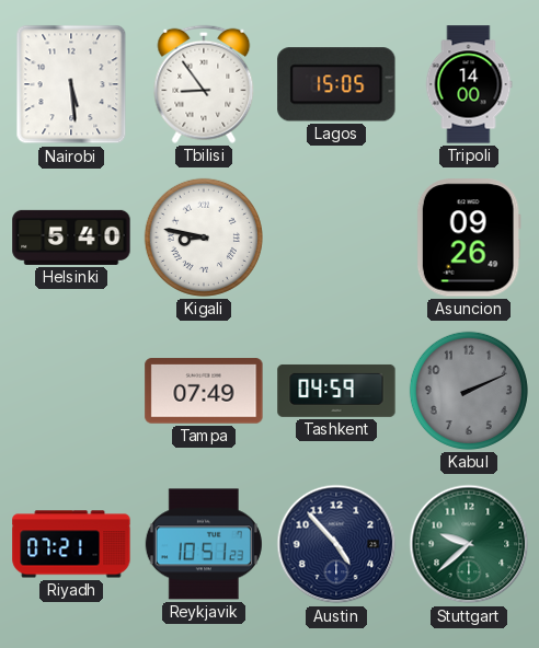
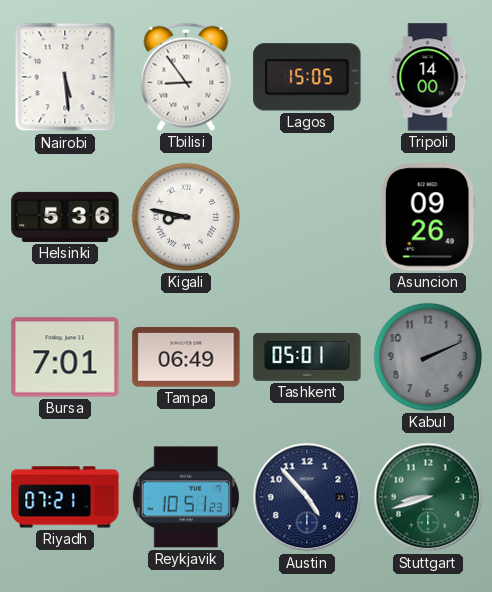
Helsinki: 5:40 -> 5:36 (65, 217)
Bursa: none -> 7:01 (65, 357)
Tampa: 07:49 -> 06:49 (186, 357)
Tashkent: 04:59 -> 05:01 (307, 357)
Stuttgart: 9:38 -> 8:42 (428, 497)
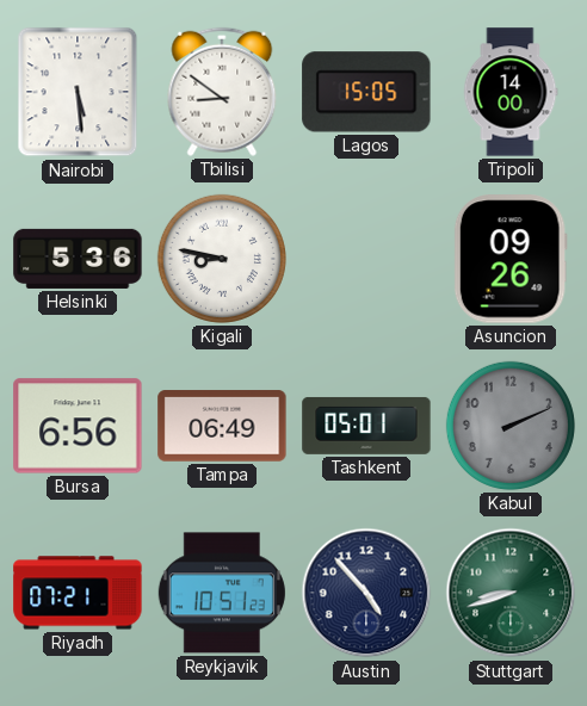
Tbilisi: 8:54 -> 8:51 (222, 92)
Bursa: 7:01 -> 6:56 (78, 426)
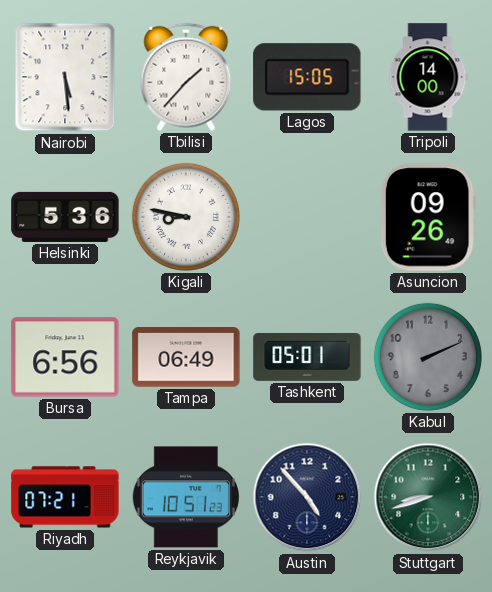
Tbilisi: 8:51 -> 1:37 (186, 77)
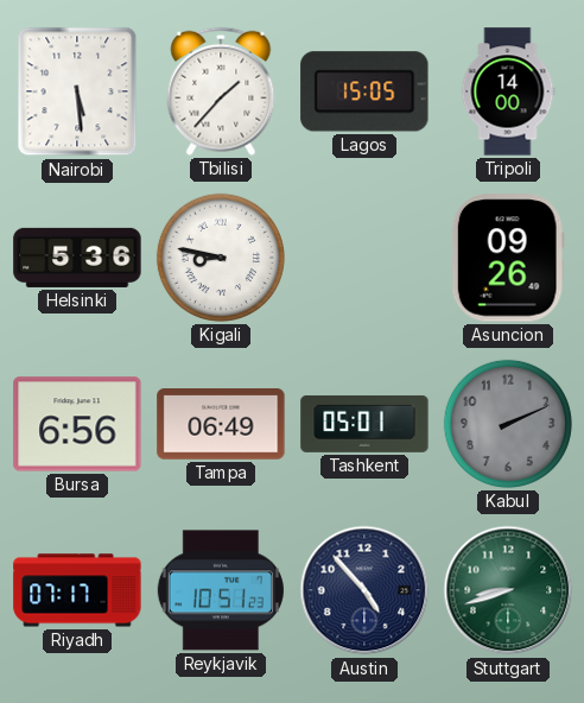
Riyadh: 07:21 -> 07:17 (77, 590)
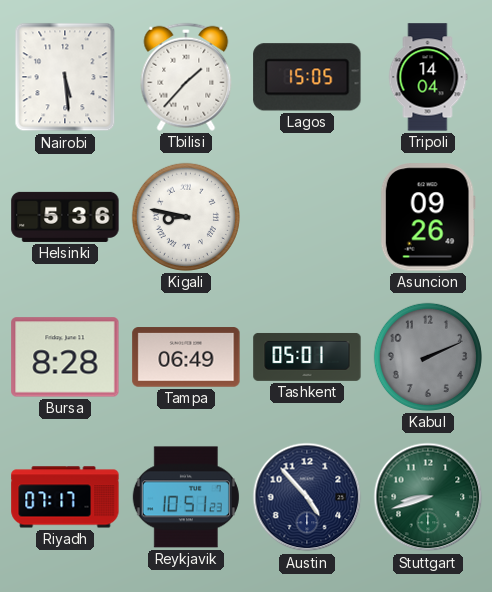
Tripoli: 14:00 -> 14:04 (428, 77)
Bursa: 6:56 -> 8:28 (65, 357)
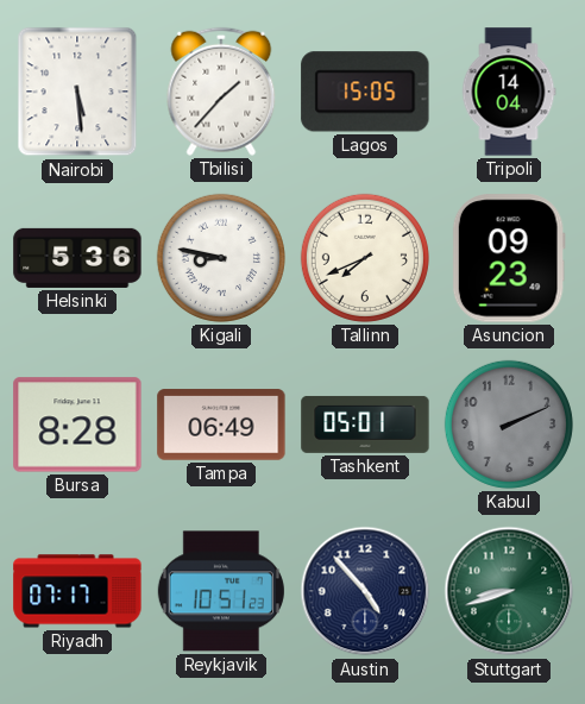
Tallinn: none -> 7:41 (365, 258)
Asuncion: 09:26 -> 09:23 (509, 258)
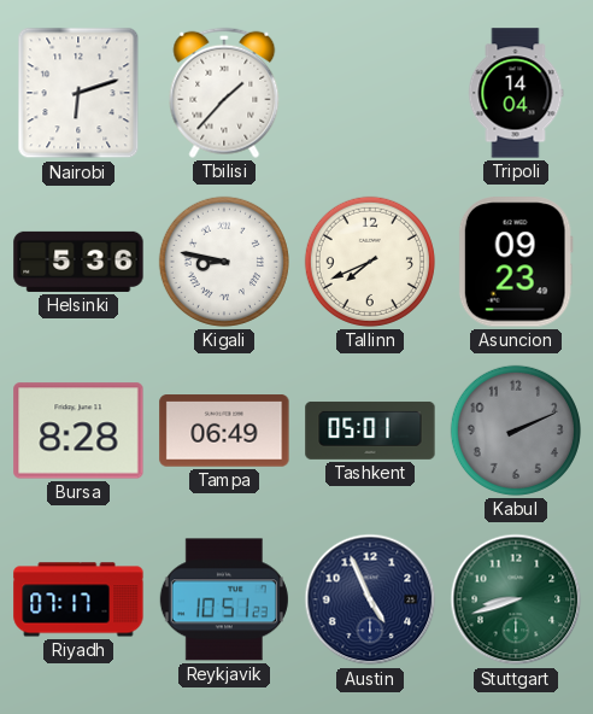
Nairobi: 5:29 -> 6:12 (78, 93)
Lagos: 15:05 -> none (365, 92)
Austin: 4:53 -> 4:56 (370, 599)
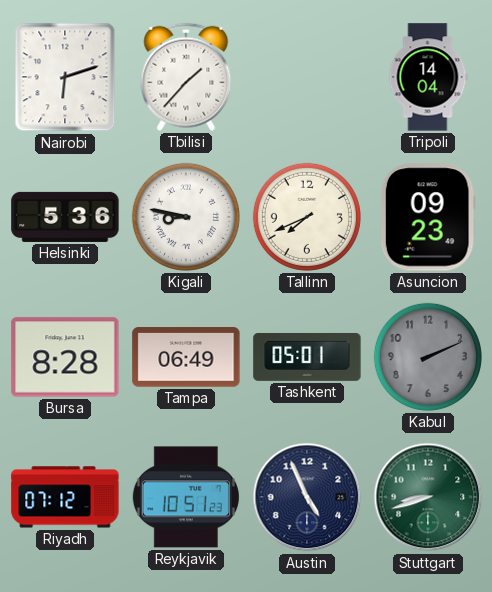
Riyadh: 07:17 -> 07:12 (65, 497)
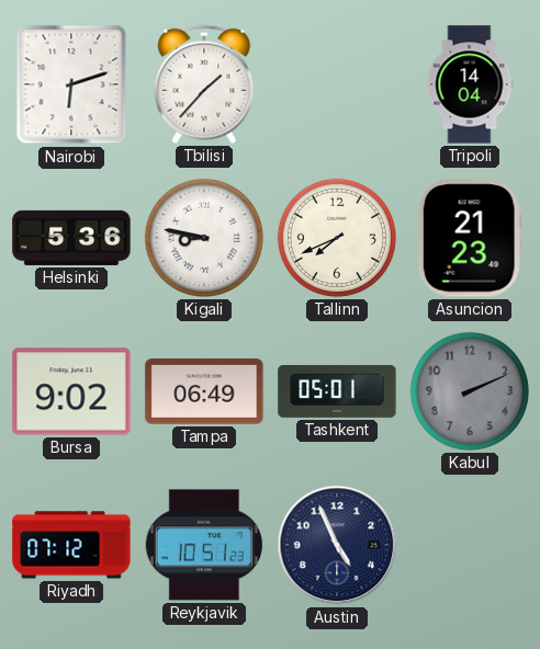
Asuncion: 09:23 -> 21:23 (470, 238)
Bursa: 8:28 -> 9:02 (71, 391)
Stuttgart: 8:42 -> none (428, 497)
